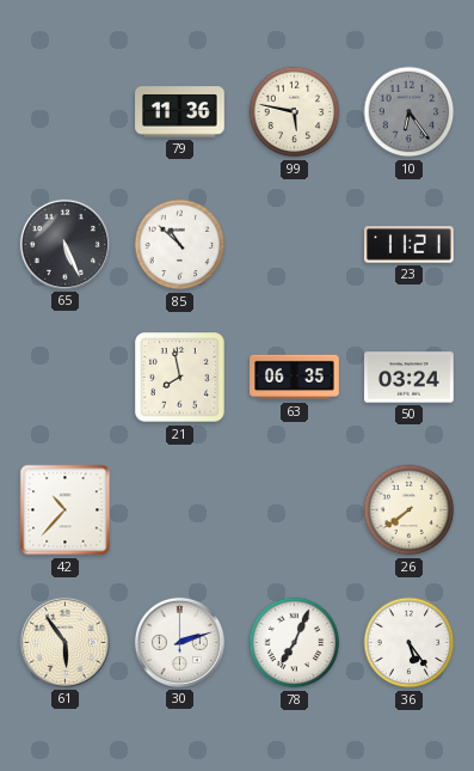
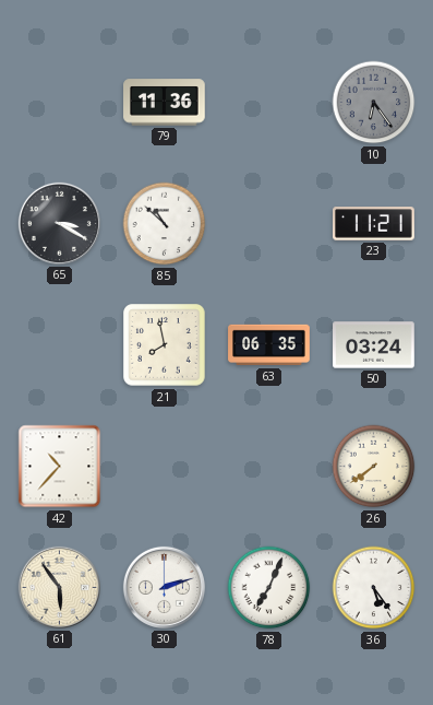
99: 5:47 -> none (295, 112)
65: 5:26 -> 3:20 (59, 223)
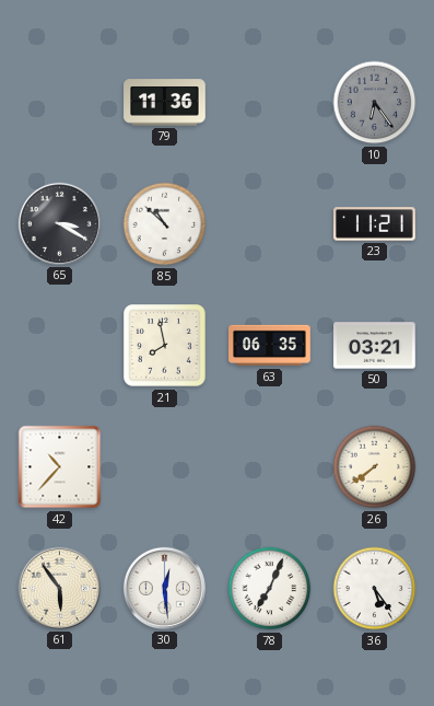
50: 03:24 -> 03:21 (375, 346)
30: 2:12 -> 12:29 (164, 588)
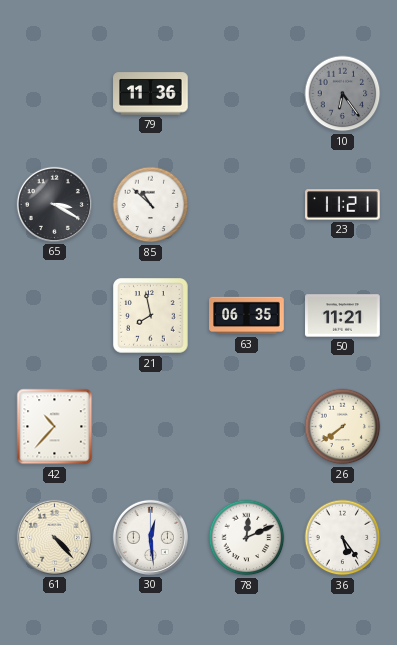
50: 03:21 -> 11:21 (343, 316)
61: 5:54 -> 4:23 (54, 537)
78: 7:04 -> 12:11 (247, 538)
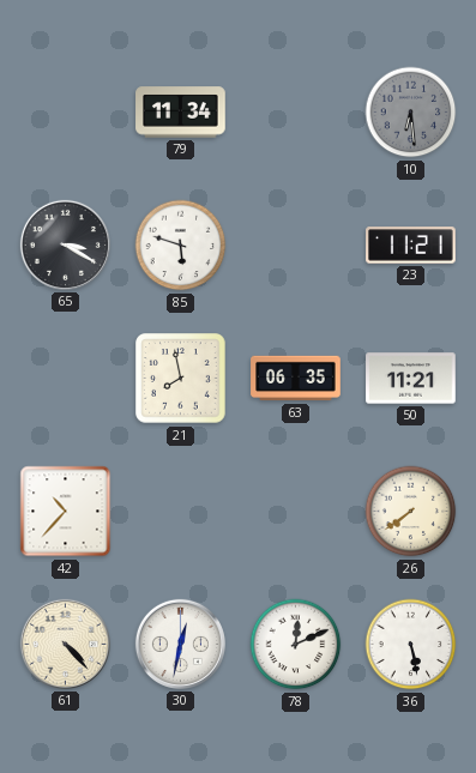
79: 11:36 -> 11:34 (181, 113)
10: 6:24 -> 6:29 (411, 113)
85: 10:52 -> 5:48 (181, 246)
30: 12:29 -> 12:32 (180, 644)
36: 5:24 -> 5:28 (411, 645)
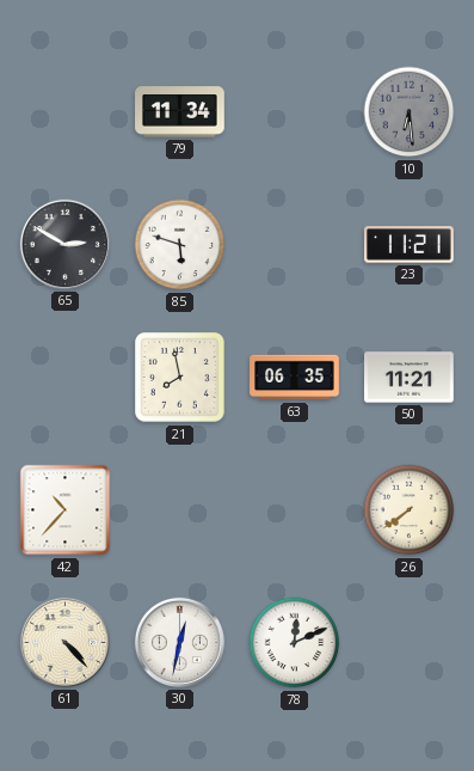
65: 3:20 -> 2:50 (64, 244)
36: 5:28 -> none (411, 645)
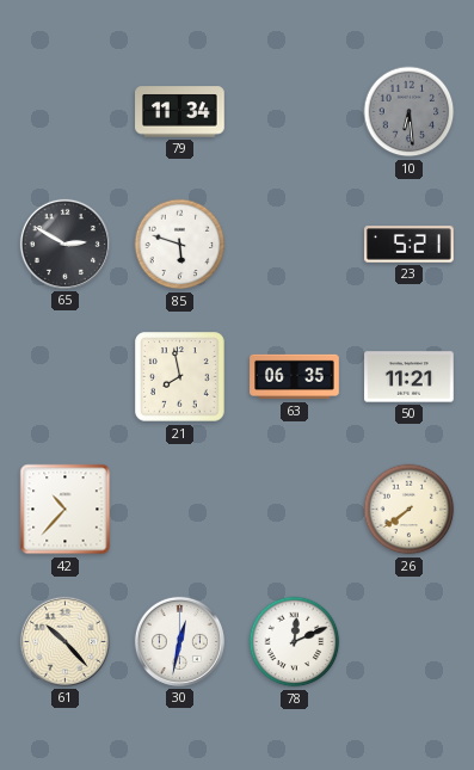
23: 11:21 -> 5:21 (410, 245)
61: 4:23 -> 10:23 (64, 641)
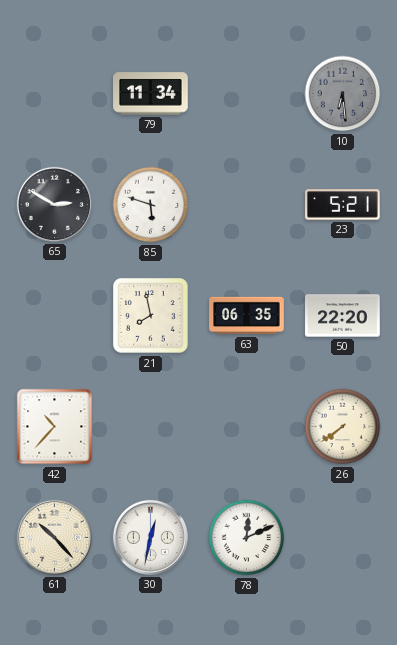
50: 11:21 -> 22:20 (343, 316)
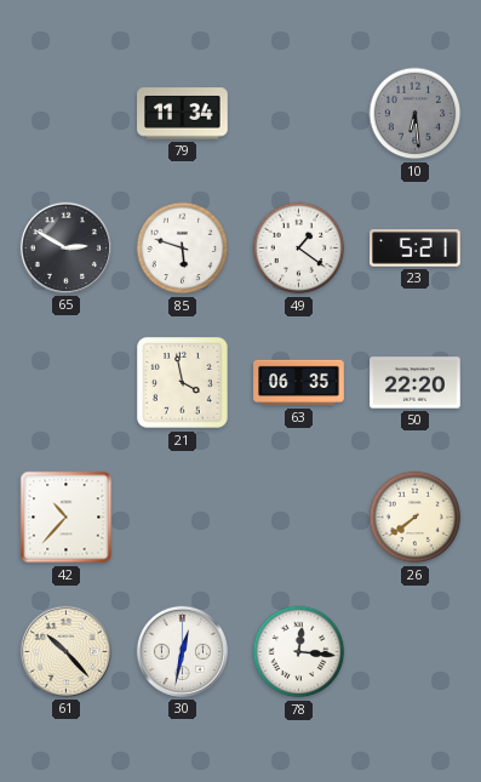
49: none -> 1:21 (299, 249)
21: 7:58 -> 3:58 (183, 383)
78: 12:11 -> 12:16 (299, 652)
